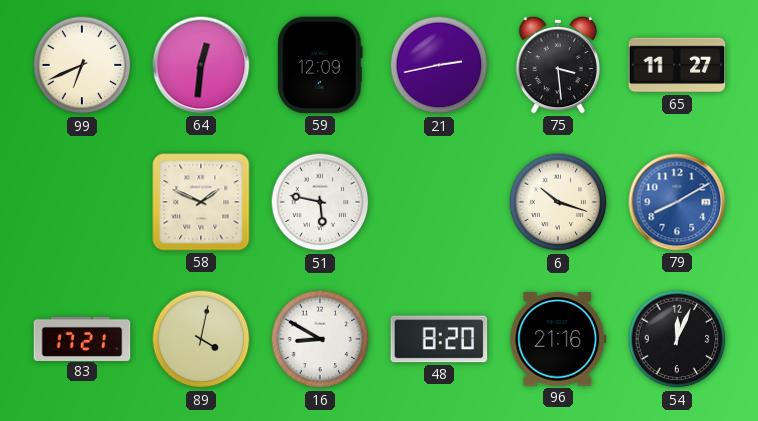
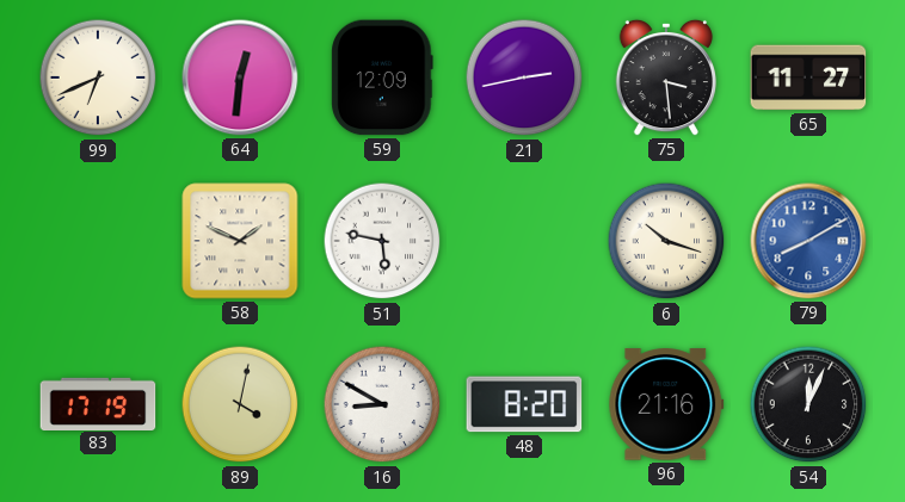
83: 17:21 -> 17:19 (98, 403)
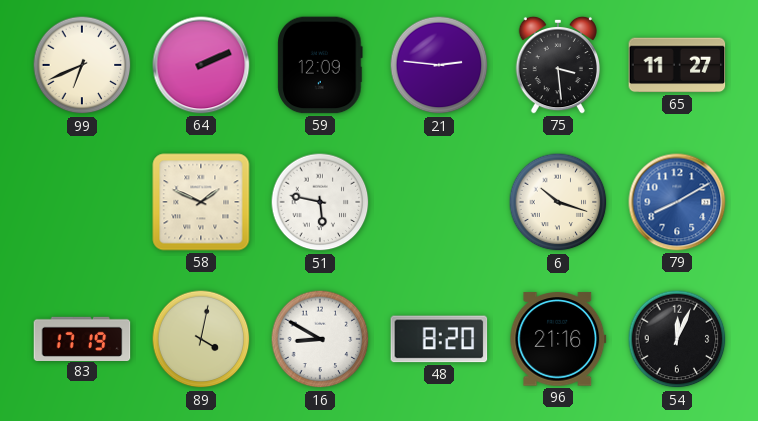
64: 12:31 -> 2:11 (201, 65)
21: 2:43 -> 2:46 (439, 65)
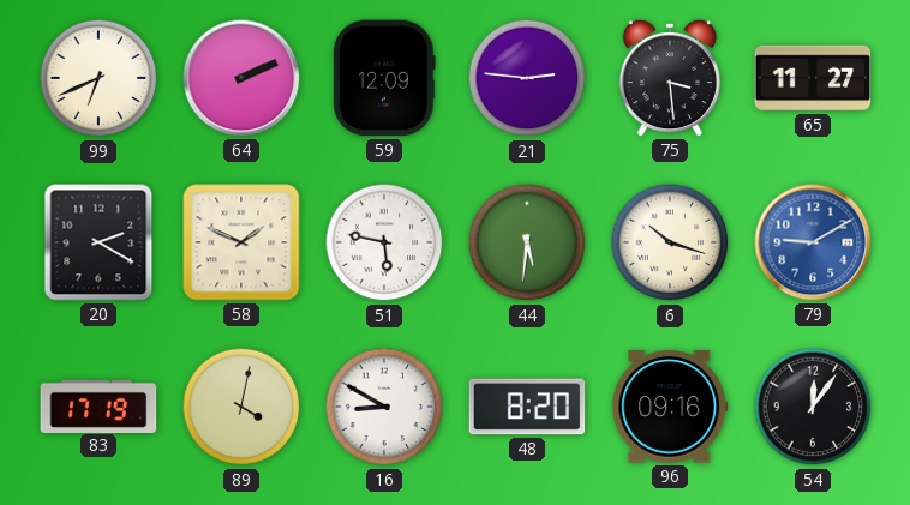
20: none -> 2:20 (98, 242)
44: none -> 5:31 (527, 242)
79: 8:10 -> 9:10 (813, 242)
96: 21:16 -> 09:16 (670, 407)
54: 12:04 -> 12:06 (813, 407)
